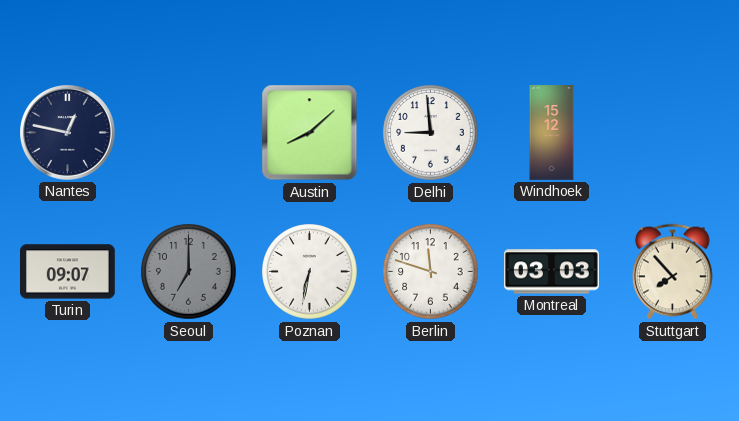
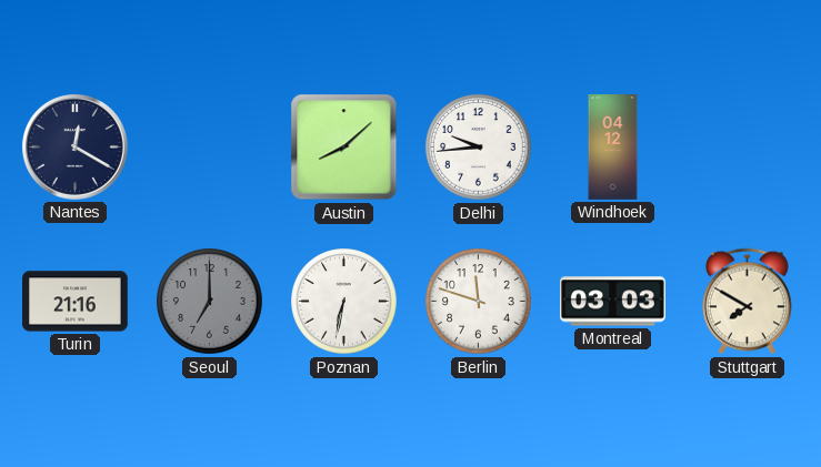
Nantes: 12:47 -> 12:20 (76, 148)
Delhi: 8:59 -> 9:44 (479, 148)
Windhoek: 15:12 -> 04:12 (613, 148)
Turin: 09:07 -> 21:16 (76, 302)
Stuttgart: 7:53 -> 7:50 (747, 302)
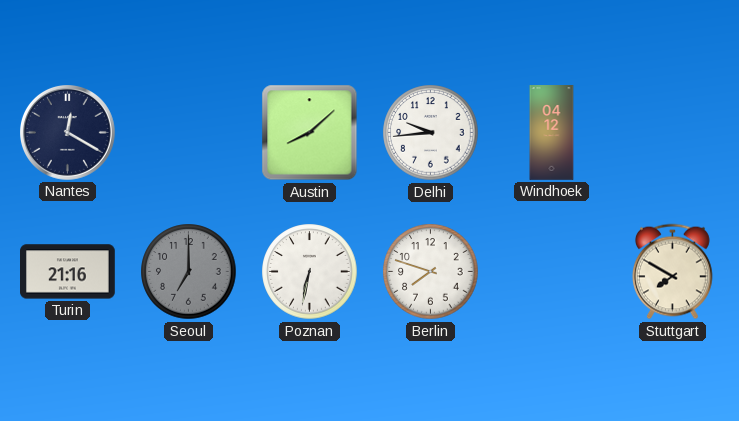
Berlin: 11:48 -> 7:48 (431, 272)
Montreal: 03:03 -> none (613, 302)
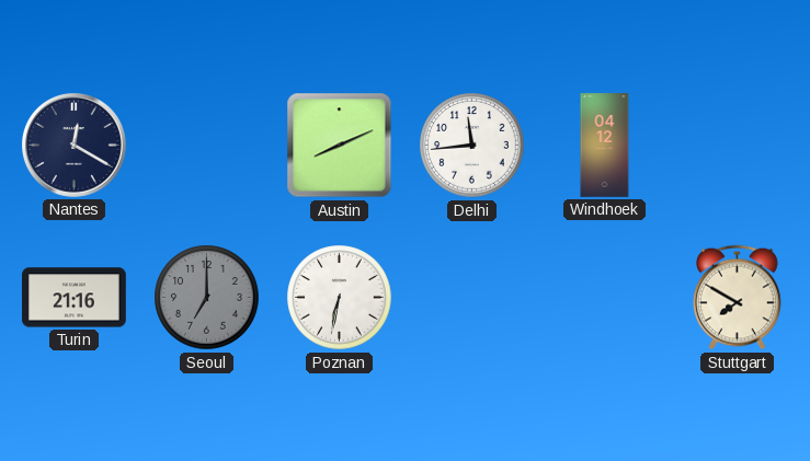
Austin: 8:08 -> 8:11 (340, 146)
Delhi: 9:44 -> 11:44 (472, 146)
Berlin: 7:48 -> none (431, 272)
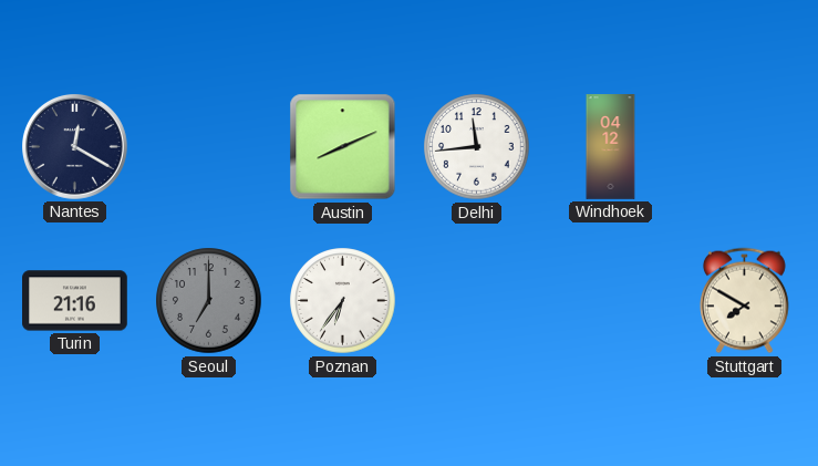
Poznan: 6:32 -> 6:36 (343, 301)
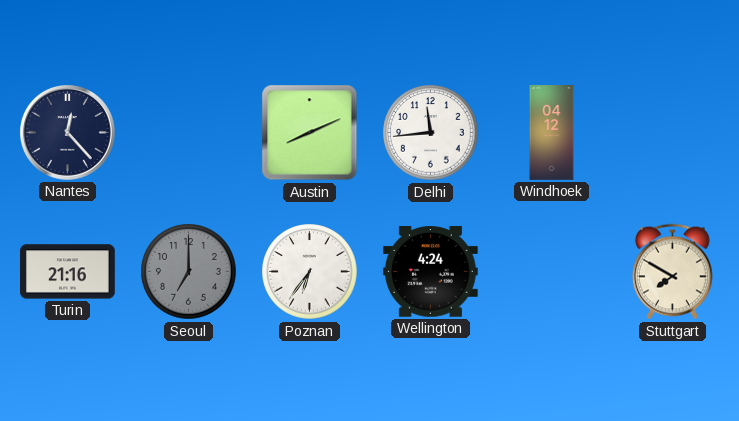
Nantes: 12:20 -> 12:23 (68, 133)
Wellington: none -> 4:24 (430, 272)
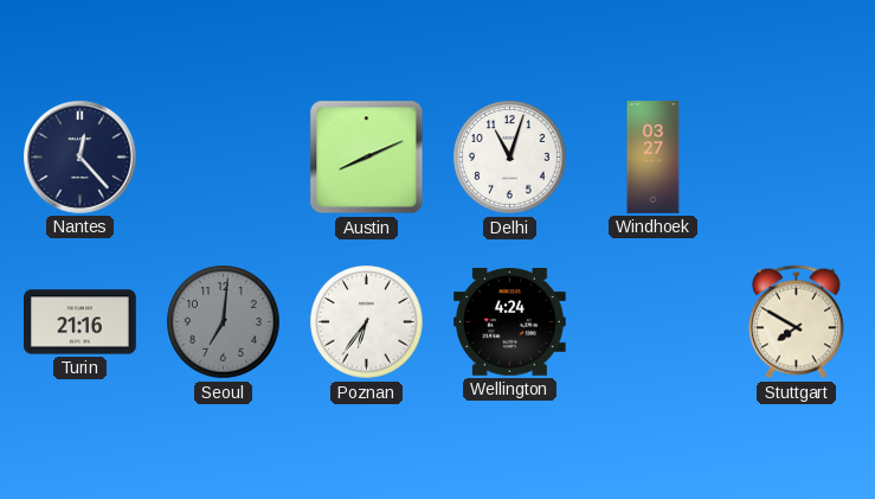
Delhi: 11:44 -> 11:03 (510, 158)
Windhoek: 04:12 -> 03:27 (654, 158)
Seoul: 7:00 -> 7:01 (224, 322)
